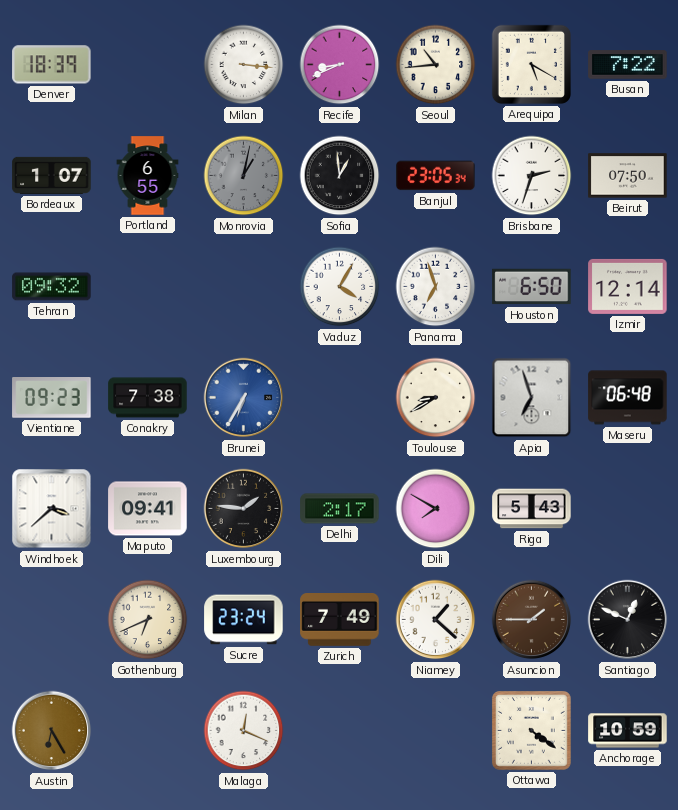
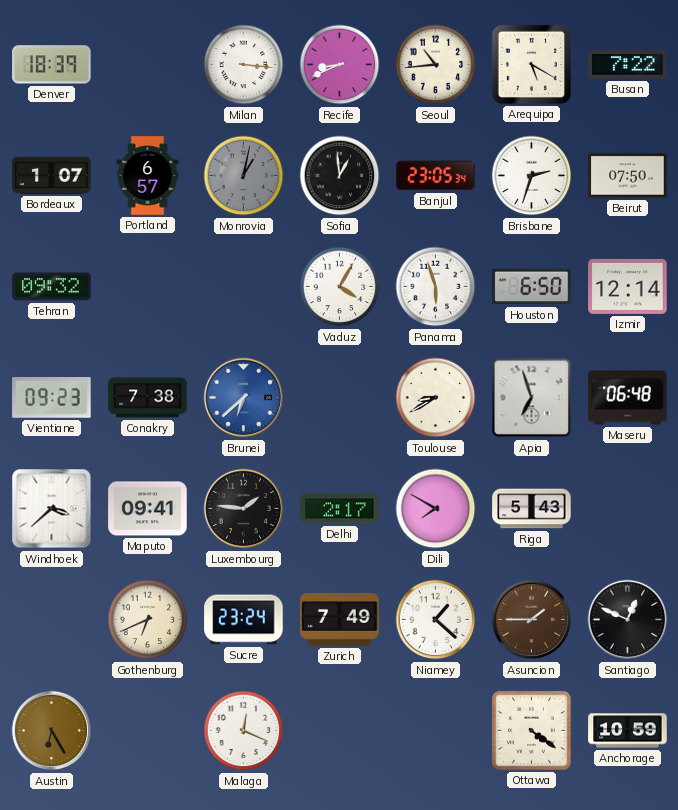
Portland: 6:55 -> 6:57 (148, 176)
Panama: 6:57 -> 5:57 (436, 287)
Brunei: 6:35 -> 6:38 (244, 398)
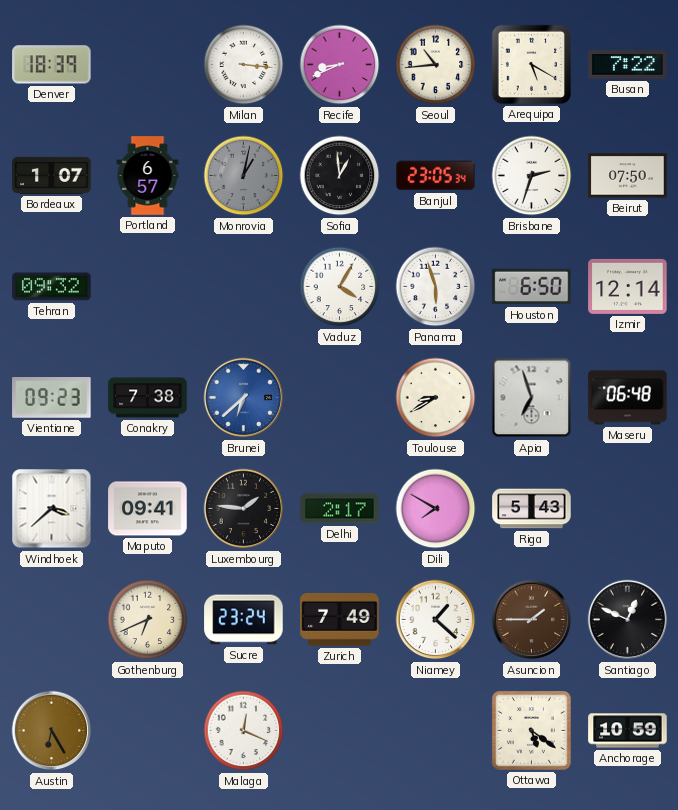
Ottawa: 4:21 -> 5:21 (531, 730)
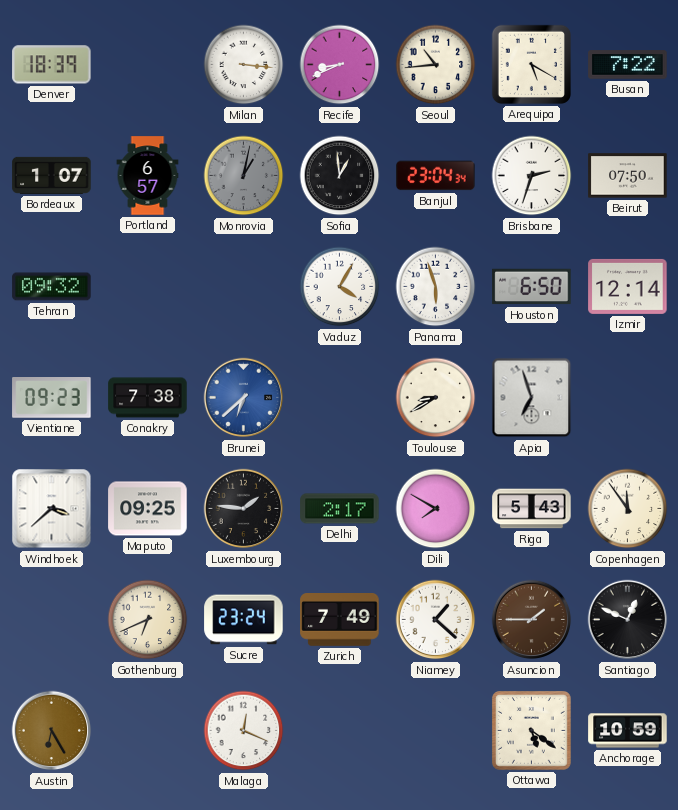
Banjul: 23:05 -> 23:04 (436, 176)
Maseru: 06:48 -> none (628, 398)
Maputo: 09:41 -> 09:25 (148, 509)
Copenhagen: none -> 11:54 (628, 509)
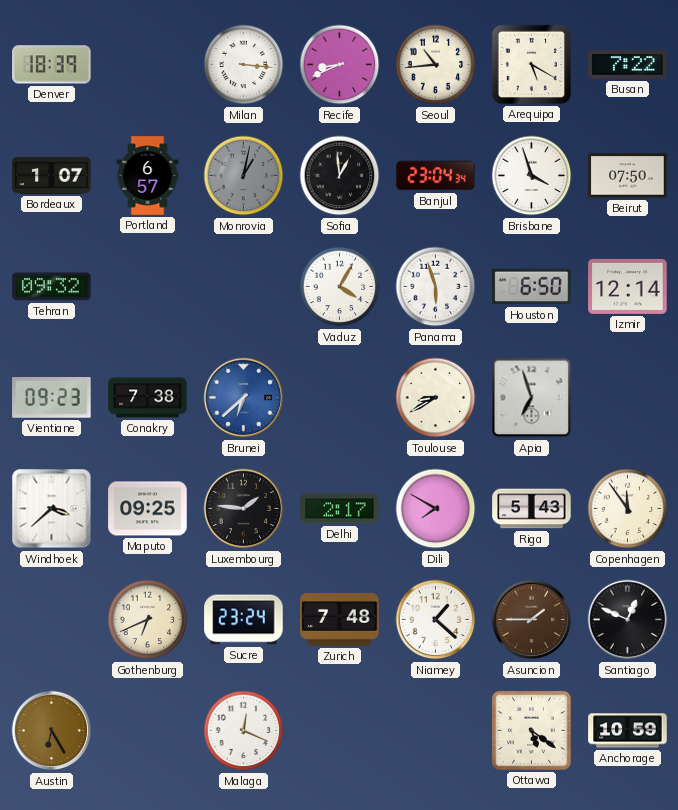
Brisbane: 2:33 -> 3:57 (532, 176)
Zurich: 7:49 -> 7:48 (340, 620)
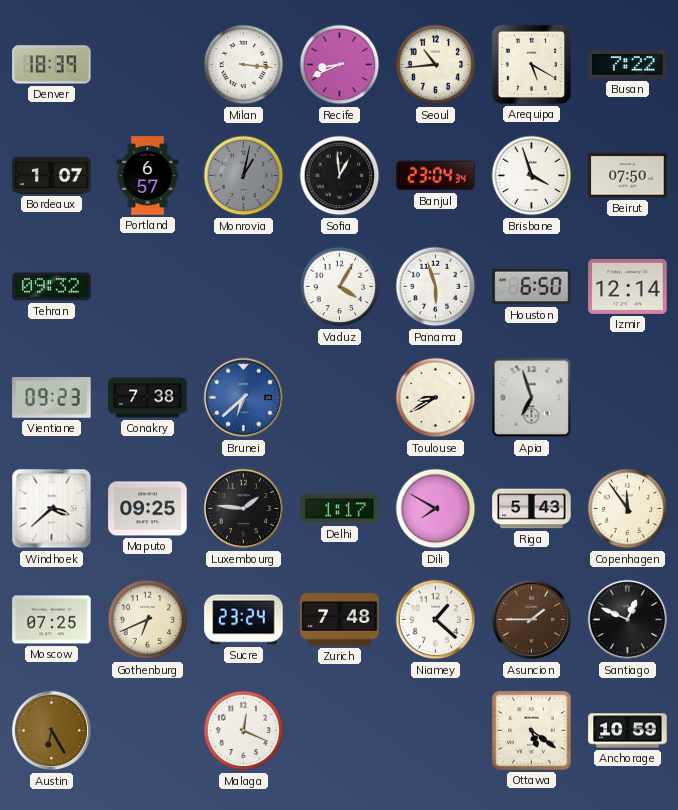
Delhi: 2:17 -> 1:17 (340, 509)
Moscow: none -> 07:25 (52, 620)
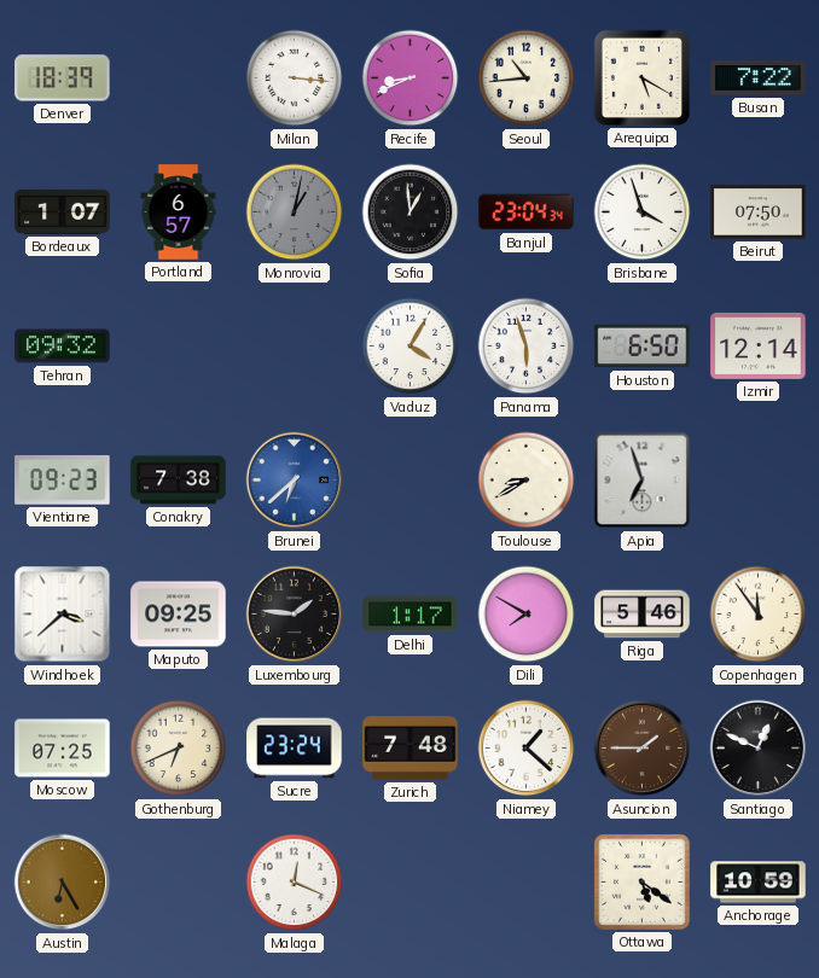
Riga: 5:43 -> 5:46 (643, 615)
